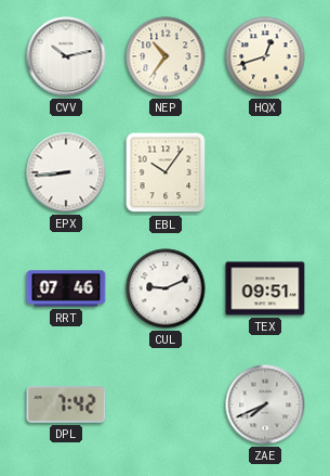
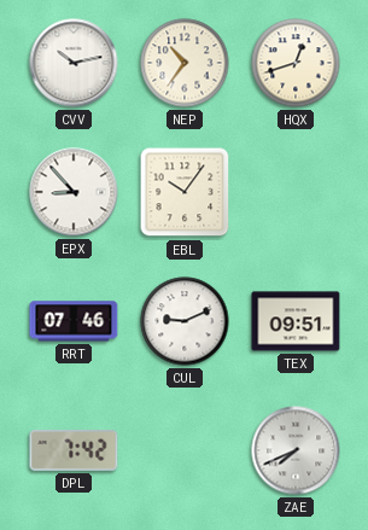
EPX: 8:44 -> 8:53 (74, 192)
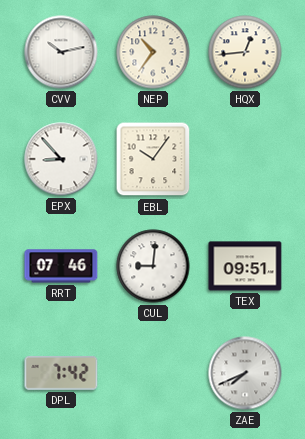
HQX: 12:42 -> 12:44 (245, 52)
CUL: 9:11 -> 9:01 (153, 266)
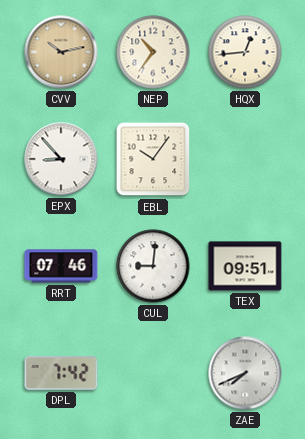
CVV dial: white -> champagne (61, 52)
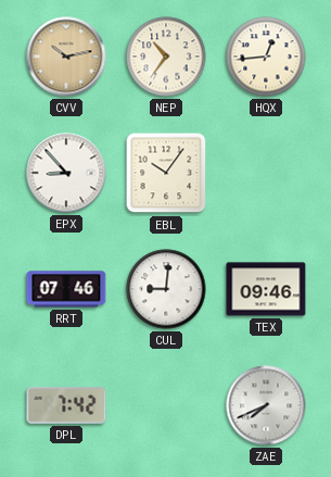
TEX: 09:51 -> 09:46 (266, 289)
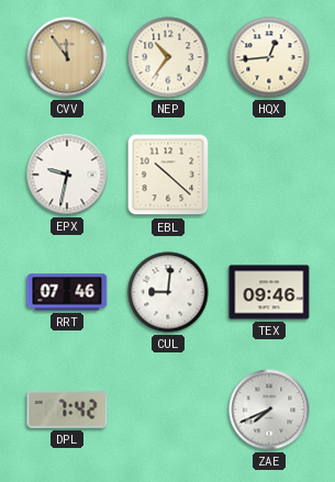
CVV: 10:13 -> 11:54 (67, 57)
EPX: 8:53 -> 9:32 (67, 175)
EBL: 10:06 -> 10:22 (168, 175)
